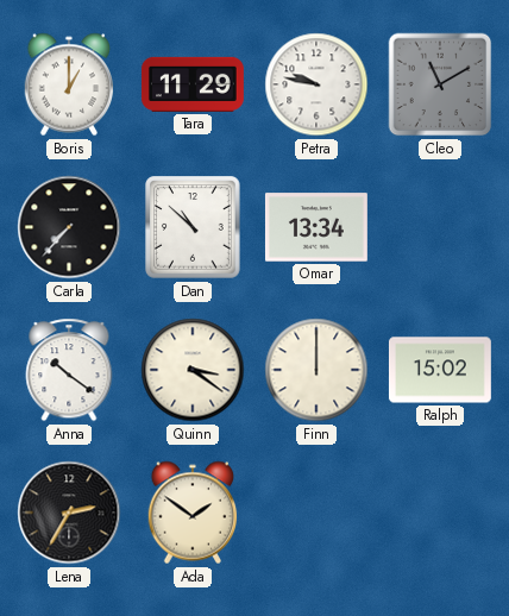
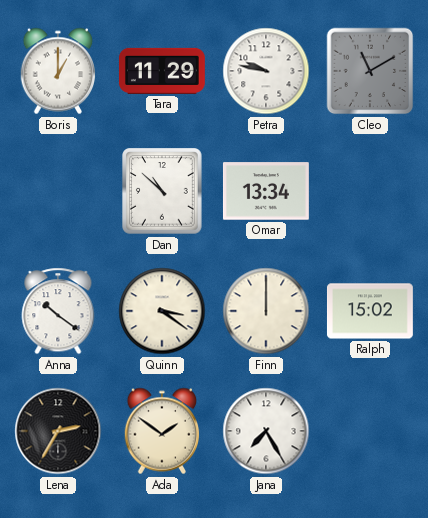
Carla: 7:37 -> none (69, 227)
Jana: none -> 7:25 (266, 431)
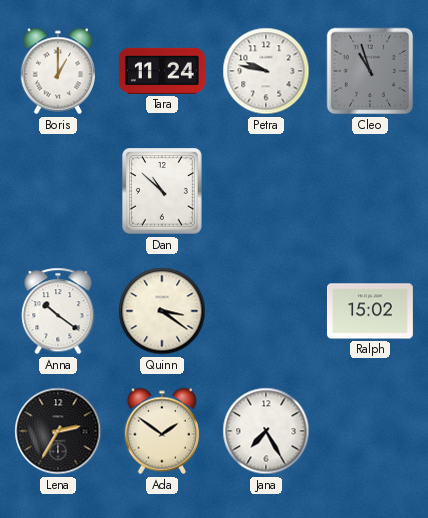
Tara: 11:29 -> 11:24 (162, 71)
Cleo: 11:10 -> 10:57 (370, 71)
Omar: 13:34 -> none (266, 191)
Finn: 12:00 -> none (266, 311)
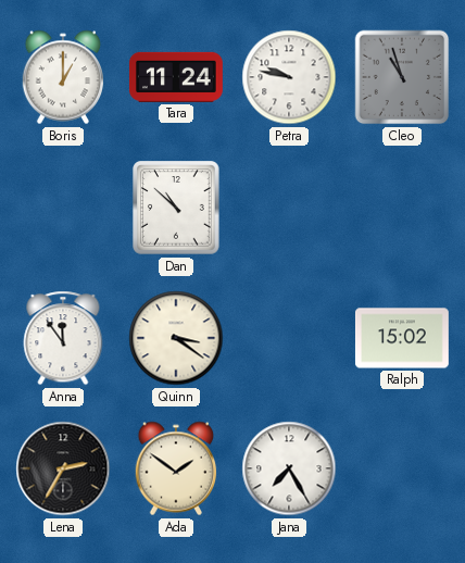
Anna: 10:21 -> 11:54 (63, 338)
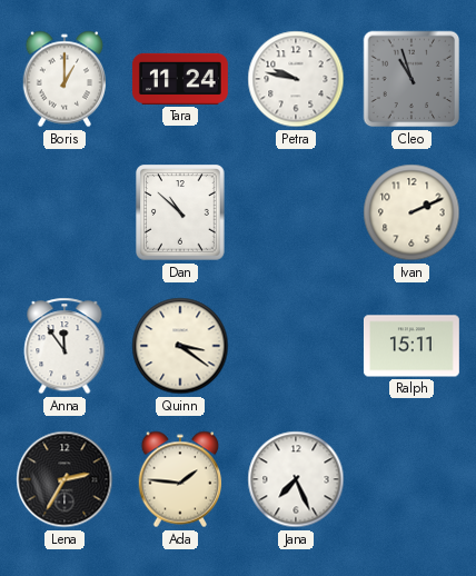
Ivan: none -> 2:11 (411, 212)
Ralph: 15:02 -> 15:11 (411, 346)
Ada: 1:51 -> 1:46 (180, 479)
Jana: 7:25 -> 7:26 (296, 479)
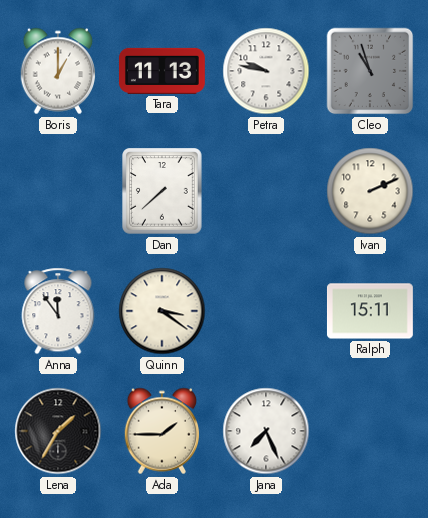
Tara: 11:24 -> 11:13 (162, 71)
Dan: 10:52 -> 7:38 (162, 191)
Lena: 2:35 -> 1:35 (58, 431)
Ada: 1:46 -> 1:45 (162, 431)
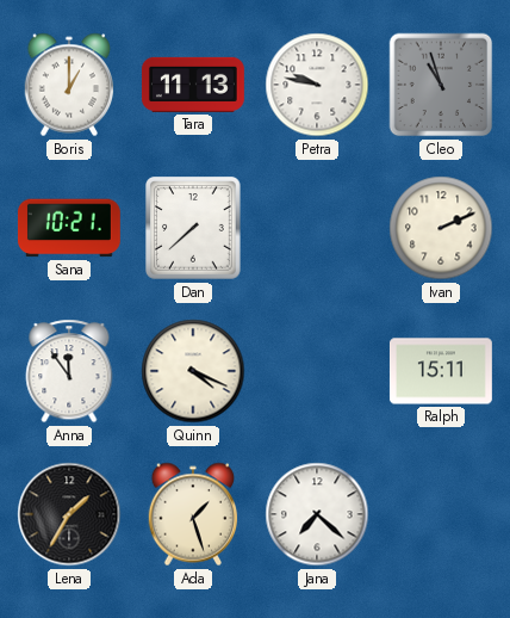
Sana: none -> 10:21 (69, 228)
Quinn: 3:21 -> 4:19 (193, 371)
Ada: 1:45 -> 1:27 (193, 514)
Jana: 7:26 -> 7:22 (317, 514)
